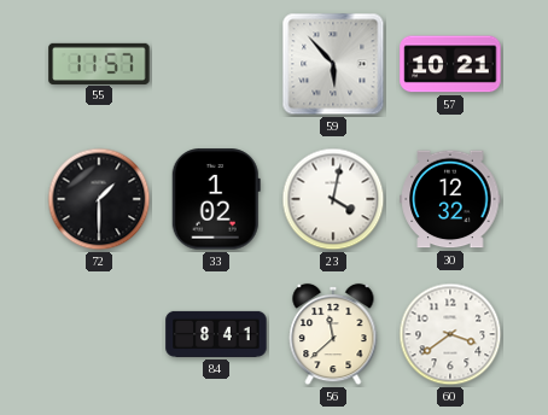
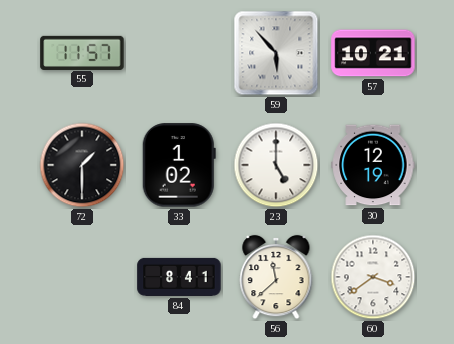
23: 4:02 -> 5:00 (276, 165)
30: 12:32 -> 12:19 (373, 165)
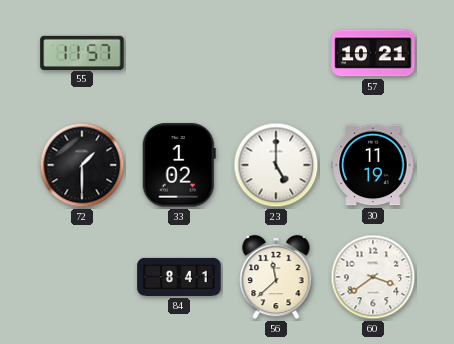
59: 5:53 -> none (276, 53)
30: 12:19 -> 11:19 (373, 165)
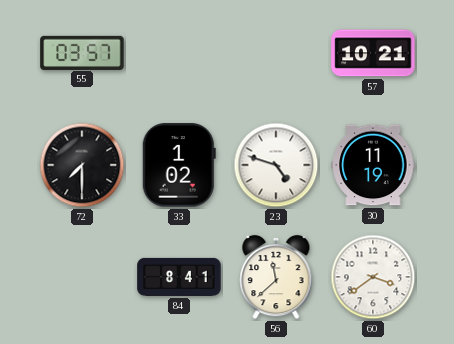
55: 11:57 -> 03:57 (82, 52)
72: 1:30 -> 7:30 (82, 165)
23: 5:00 -> 4:48 (276, 165)
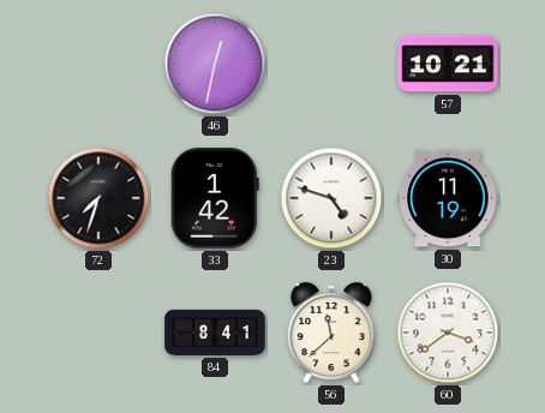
55: 03:57 -> none (82, 52)
46: none -> 12:32 (215, 64)
72: 7:30 -> 7:33 (98, 198)
33: 1:02 -> 1:42 (215, 198)
